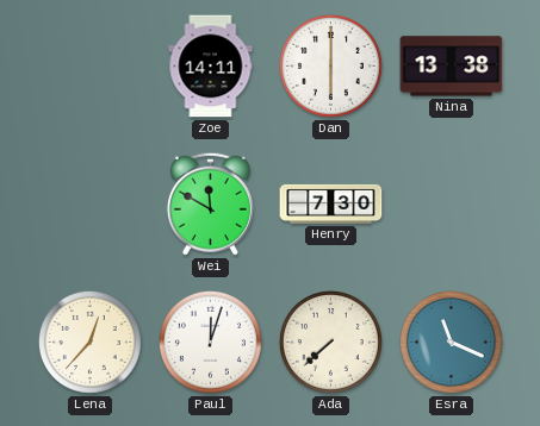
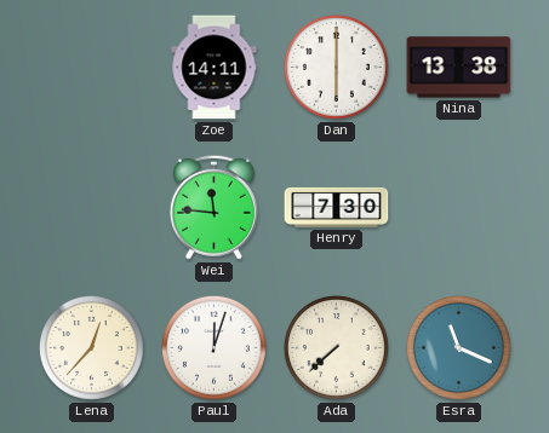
Wei: 11:50 -> 11:46 (213, 207)
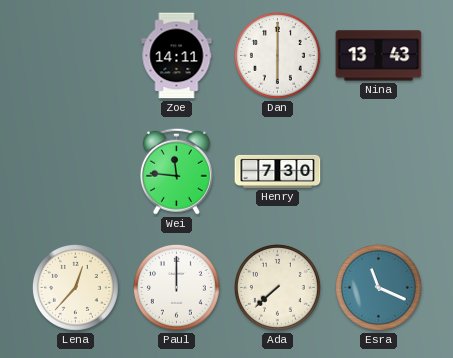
Nina: 13:38 -> 13:43 (379, 56)
Paul: 12:03 -> 12:00 (176, 287)
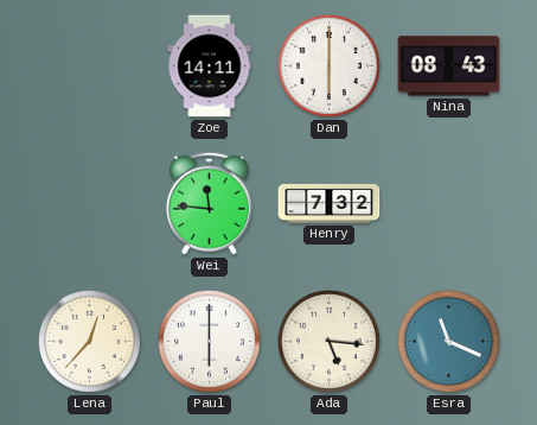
Nina: 13:43 -> 08:43 (449, 66)
Henry: 7:30 -> 7:32 (330, 203)
Paul: 12:00 -> 6:00 (209, 341)
Ada: 7:38 -> 5:16 (328, 341)
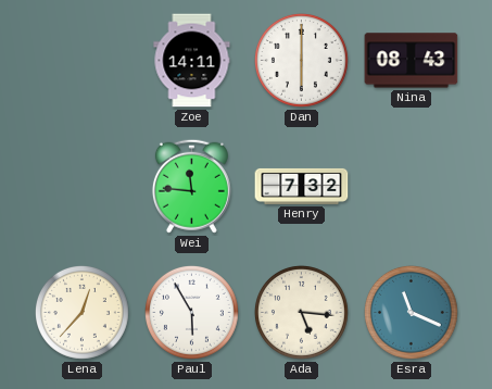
Paul: 6:00 -> 5:55 (191, 312)
